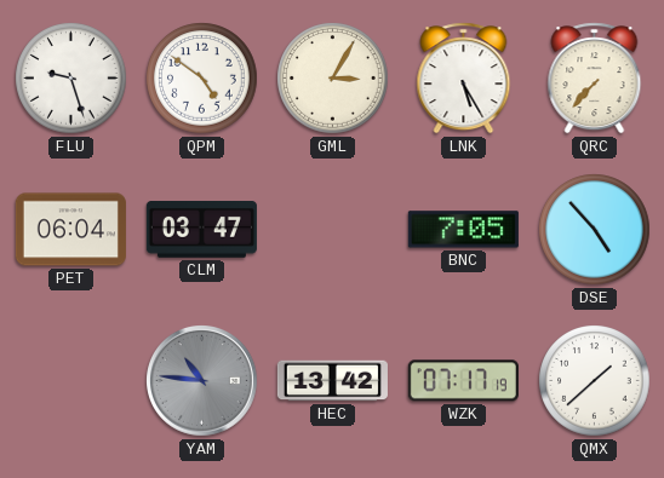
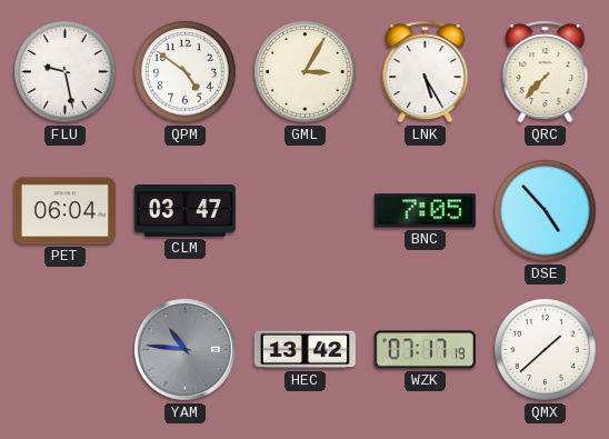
FLU: 9:27 -> 9:28 (66, 72)
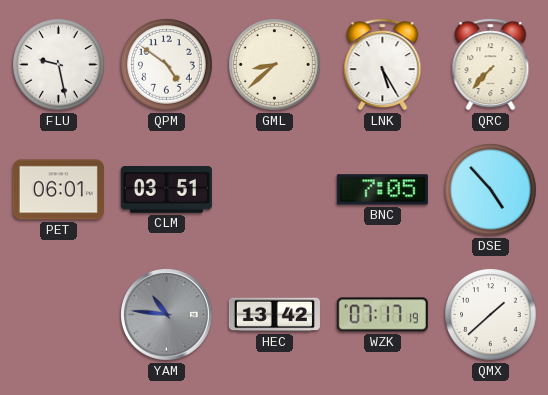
GML: 3:05 -> 8:38 (275, 65)
PET: 06:04 -> 06:01 (58, 190)
CLM: 03:47 -> 03:51 (166, 190)
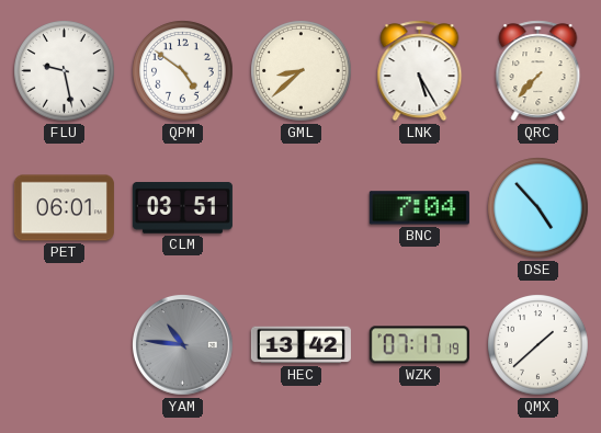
BNC: 7:05 -> 7:04 (419, 208)
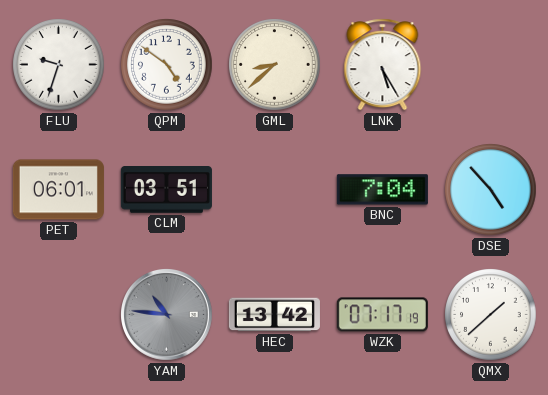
FLU: 9:28 -> 9:33 (59, 65)
QRC: 7:37 -> none (538, 71)
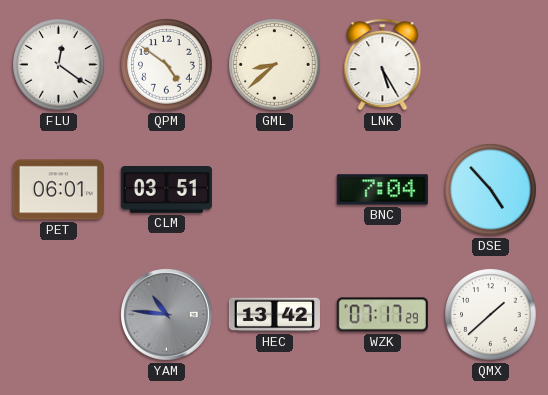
FLU: 9:33 -> 12:21 (59, 65)
WZK: 07:17:19 -> 07:17:29 (382, 315)
